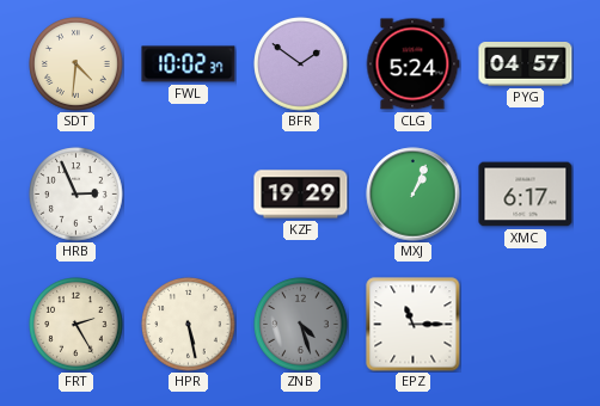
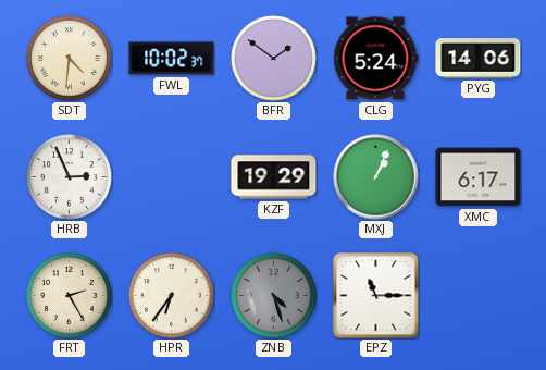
PYG: 04:57 -> 14:06 (479, 59)
HPR: 5:28 -> 6:36 (172, 296)
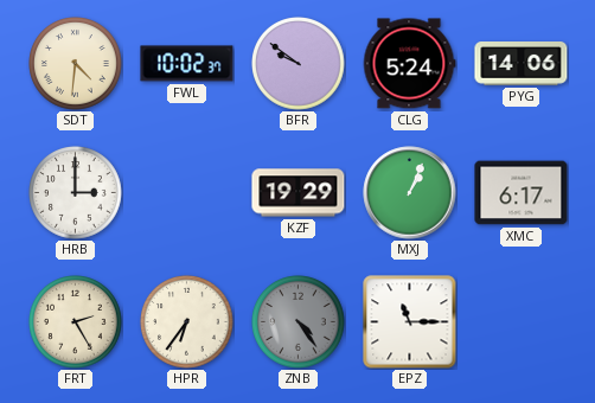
BFR: 1:51 -> 9:51 (299, 64)
HRB: 2:56 -> 3:00 (76, 193)
ZNB: 4:27 -> 4:24 (299, 322)
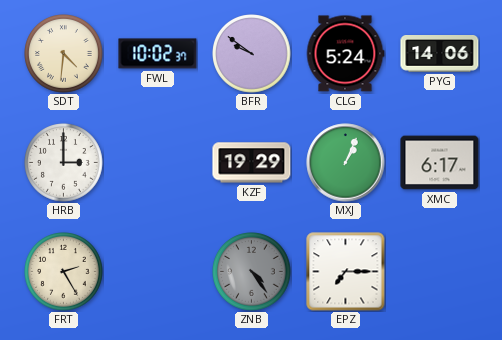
HPR: 6:36 -> none (187, 322)
EPZ: 11:15 -> 7:15 (346, 272)
